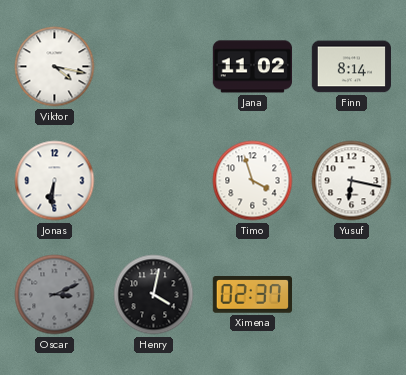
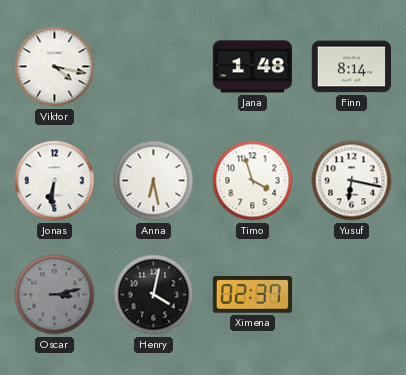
Jana: 11:02 -> 1:48 (252, 67)
Anna: none -> 6:28 (154, 181)
Oscar: 3:11 -> 3:13 (55, 295)
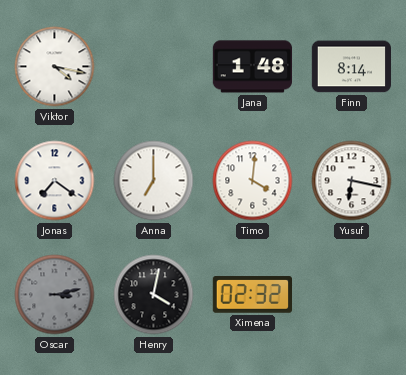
Jonas: 6:31 -> 7:21 (55, 181)
Anna: 6:28 -> 7:00 (154, 181)
Timo: 3:57 -> 4:01 (253, 181)
Ximena: 02:37 -> 02:32 (252, 295)
